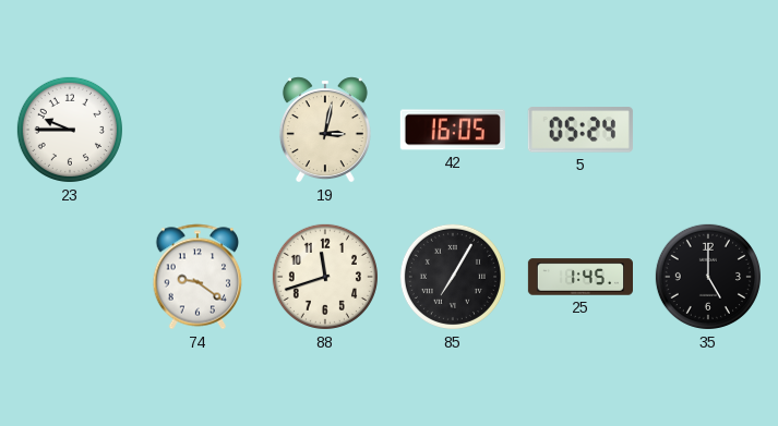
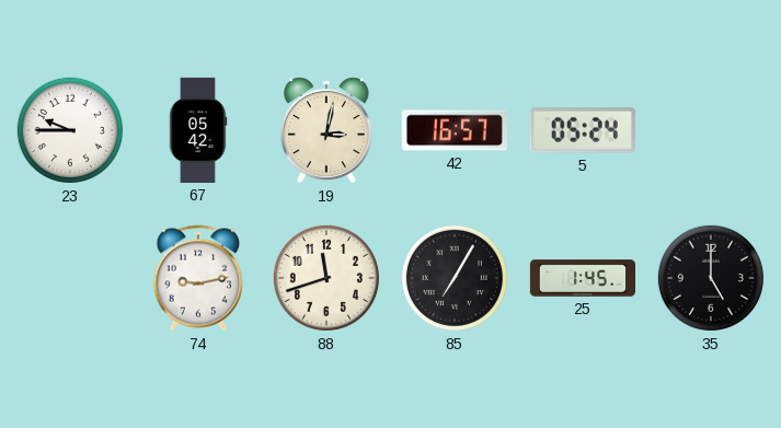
67: none -> 05:42 (198, 130)
42: 16:05 -> 16:57 (455, 130)
74: 9:21 -> 9:13 (198, 278)
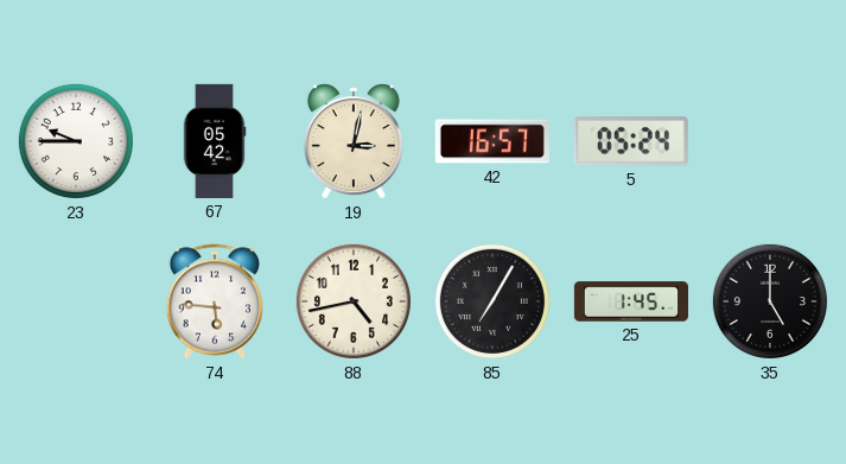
74: 9:13 -> 5:46 (215, 301)
88: 11:42 -> 4:43 (354, 301)
